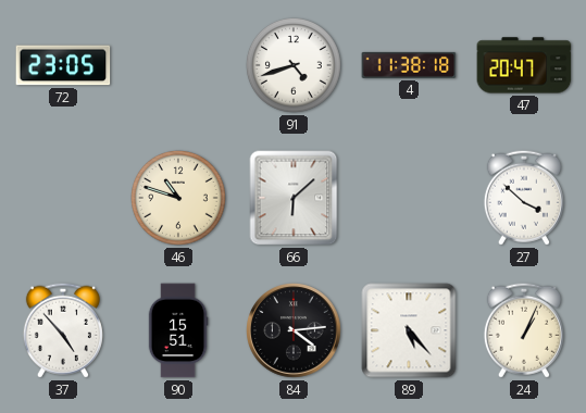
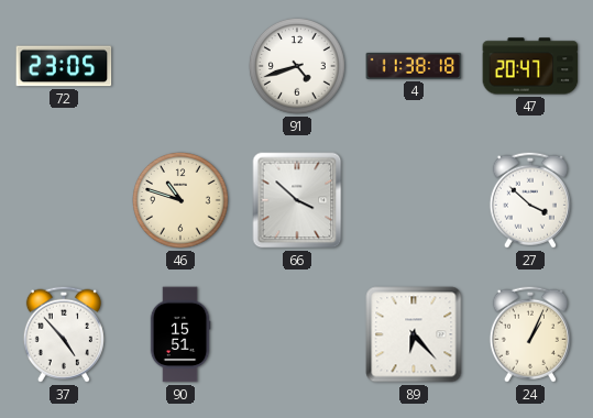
66: 6:08 -> 3:52 (297, 200)
84: 4:14 -> none (295, 331)
89: 5:23 -> 6:23 (414, 334)
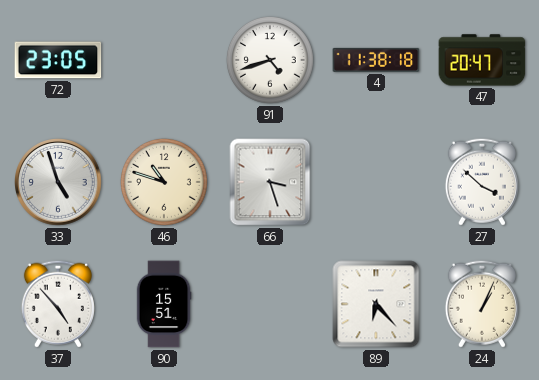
33: none -> 4:57 (59, 183)
66: 3:52 -> 3:27 (270, 182)
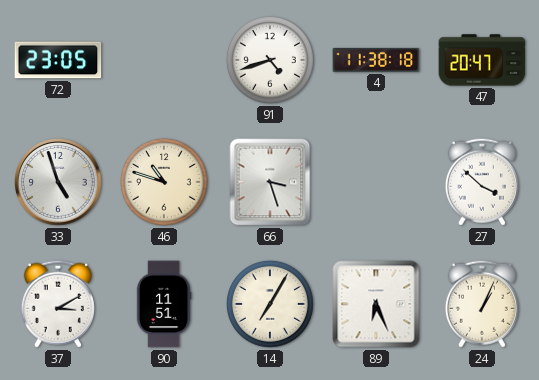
37: 4:53 -> 3:10 (58, 304)
90: 15:51 -> 11:51 (164, 304)
14: none -> 7:05 (270, 304)
89: 6:23 -> 6:26 (376, 304)
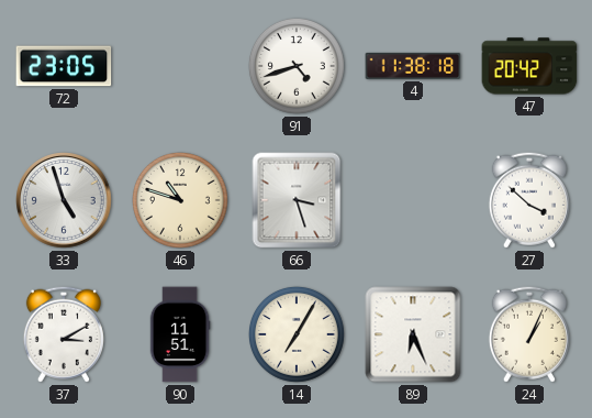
47: 20:47 -> 20:42 (529, 66)
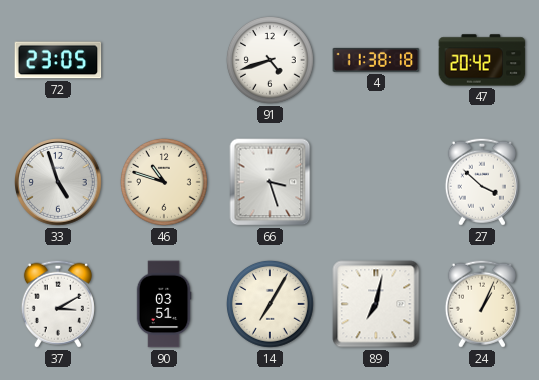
90: 11:51 -> 03:51 (164, 304)
89: 6:26 -> 7:02 (376, 304)
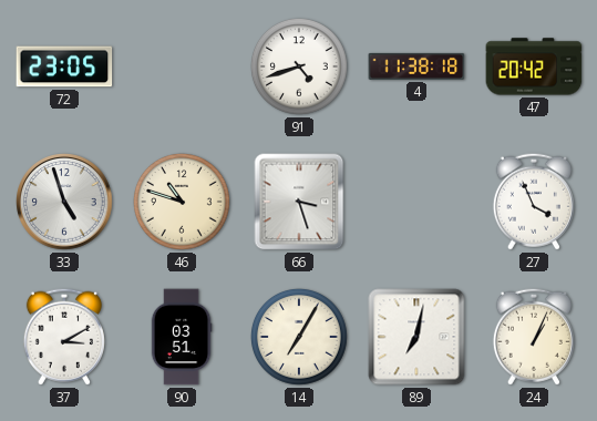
27: 3:52 -> 3:56 (534, 202)
